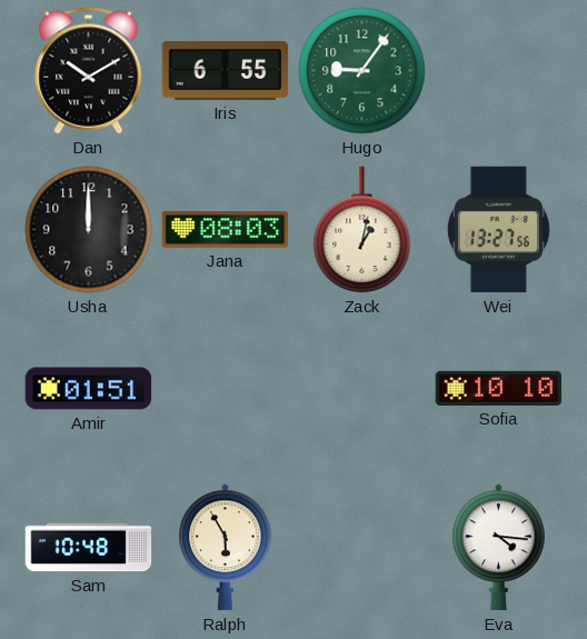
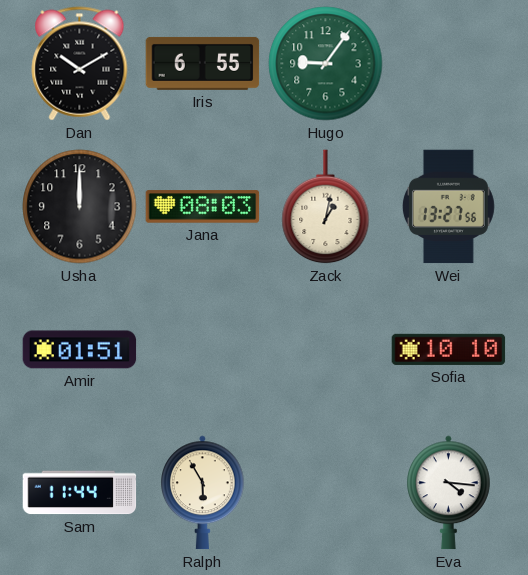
Sam: 10:48 -> 11:44 (80, 493)
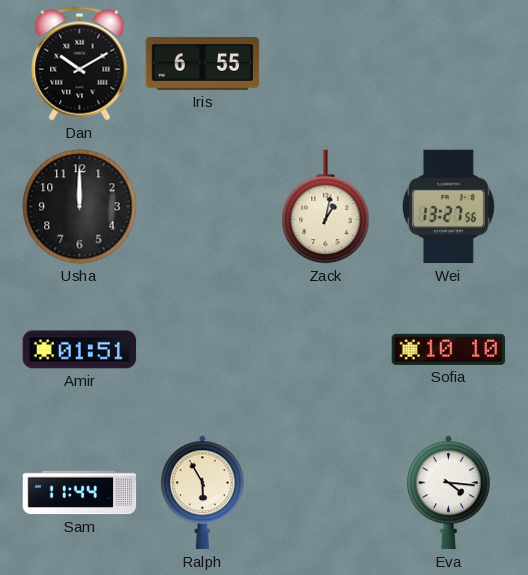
Hugo: 9:06 -> none (326, 64)
Jana: 08:03 -> none (203, 207)
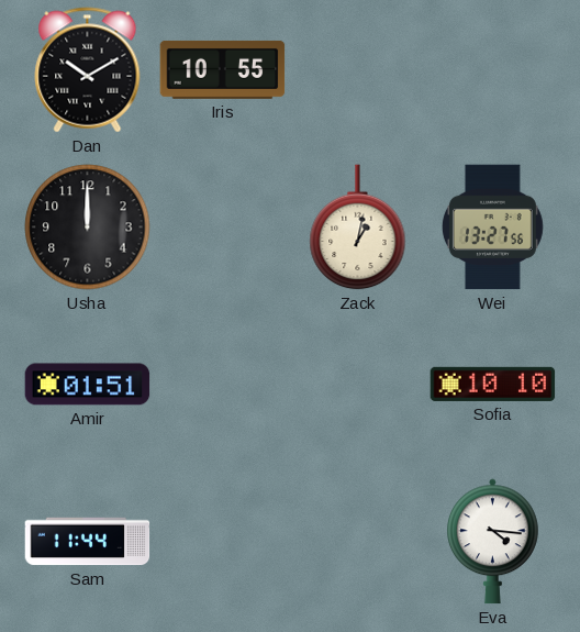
Iris: 6:55 -> 10:55 (223, 69)
Ralph: 5:55 -> none (203, 493)
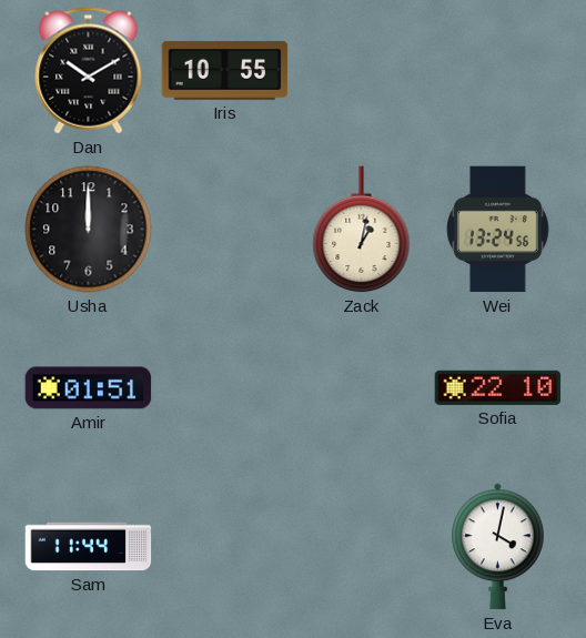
Wei: 13:27 -> 13:24 (497, 230)
Sofia: 10:10 -> 22:10 (498, 387)
Eva: 4:16 -> 4:02 (498, 547)
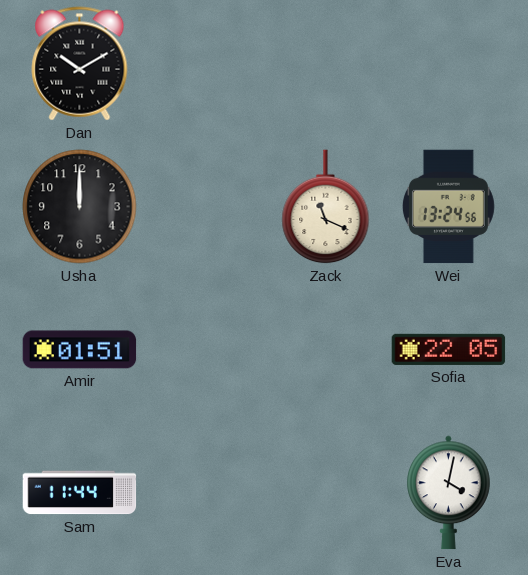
Iris: 10:55 -> none (225, 70)
Zack: 1:02 -> 11:19 (326, 207)
Sofia: 22:10 -> 22:05 (449, 349)
